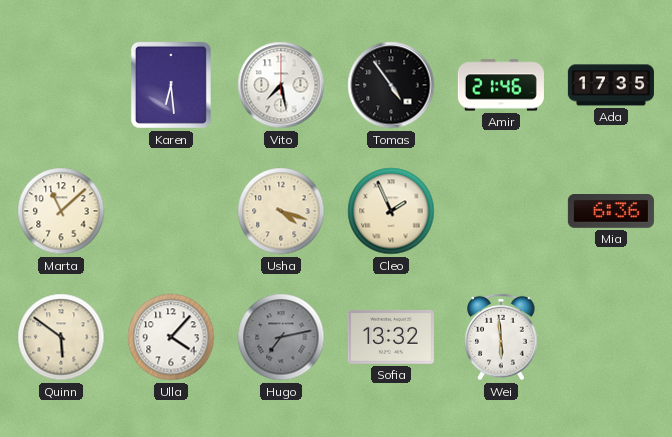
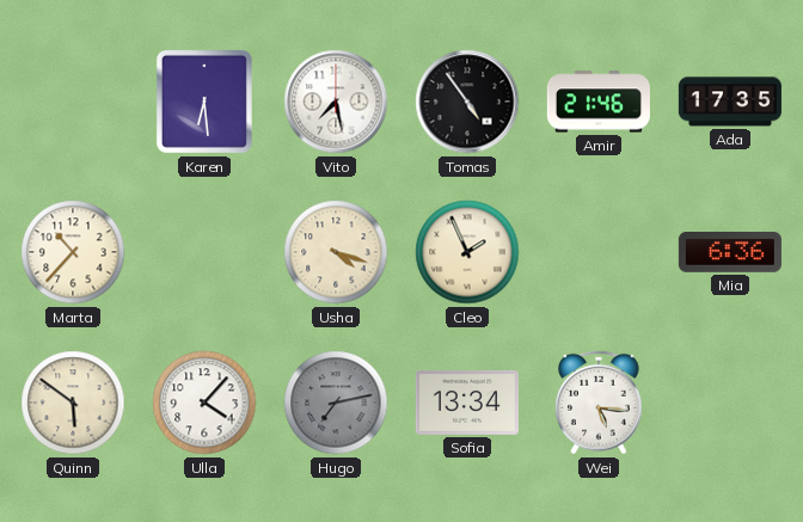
Marta: 11:08 -> 10:37 (73, 252)
Sofia: 13:32 -> 13:34 (467, 403)
Wei: 5:59 -> 5:16 (599, 403)
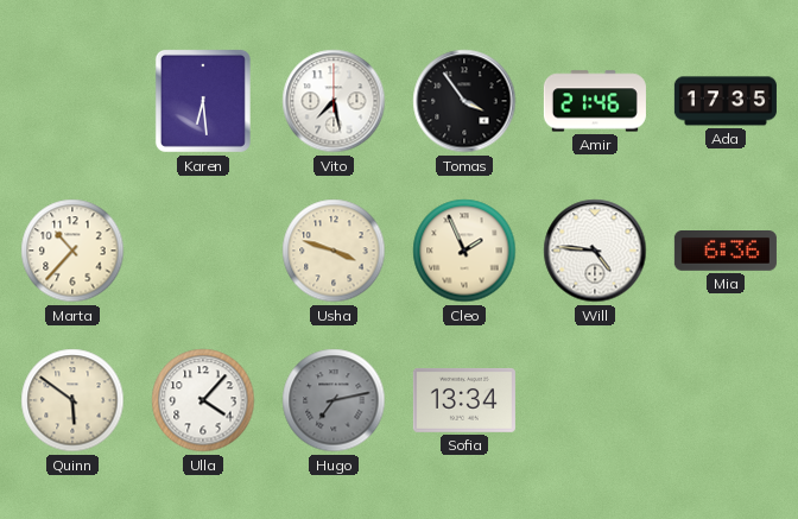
Tomas: 4:54 -> 3:54 (464, 101)
Usha: 4:18 -> 3:48 (334, 251)
Will: none -> 4:46 (595, 251)
Wei: 5:16 -> none (599, 403)
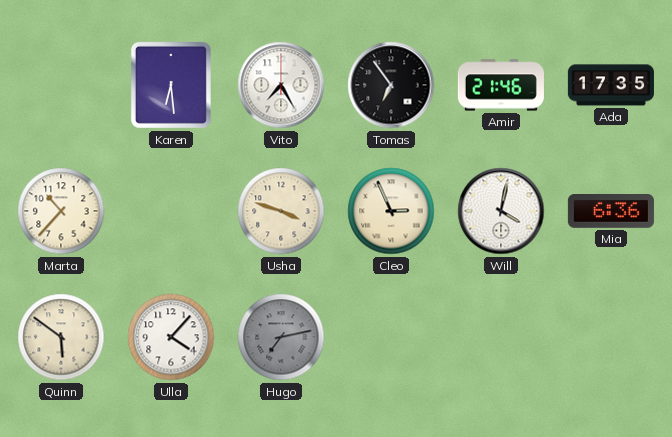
Vito: 7:28 -> 7:25 (281, 85)
Tomas: 3:54 -> 6:54 (391, 85)
Cleo: 1:56 -> 2:56 (391, 211)
Will: 4:46 -> 4:02 (501, 211)
Sofia: 13:34 -> none (464, 400)
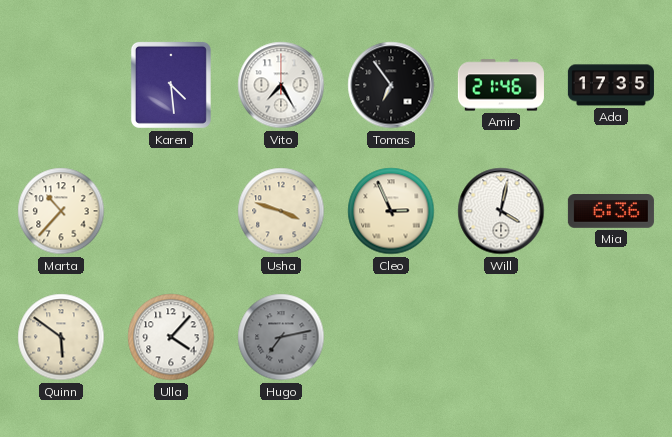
Karen: 6:29 -> 4:29 (171, 85)
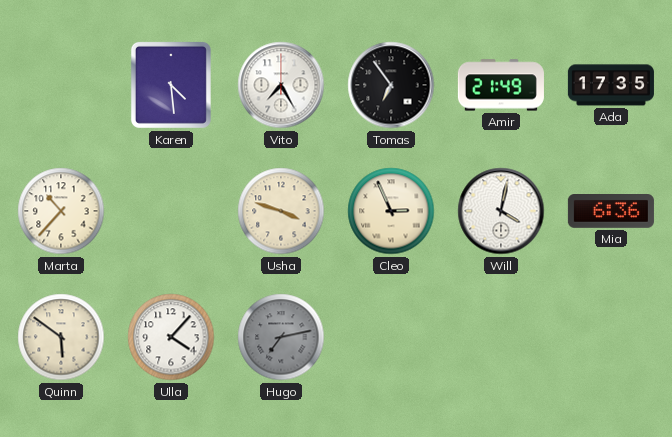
Amir: 21:46 -> 21:49 (501, 85)
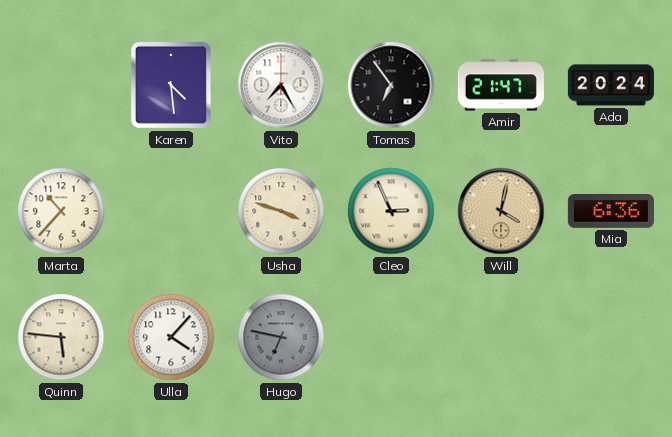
Amir: 21:49 -> 21:47 (501, 85)
Ada: 17:35 -> 20:24 (611, 85)
Will dial: white -> champagne (501, 211)
Quinn: 5:51 -> 5:46 (61, 337)
Hugo: 7:13 -> 6:47 (281, 337)
